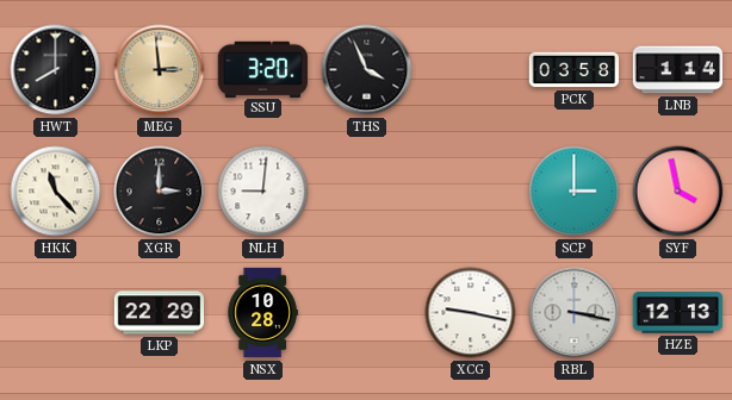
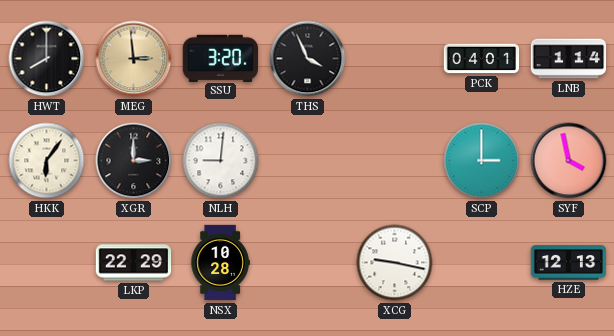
PCK: 03:58 -> 04:01 (482, 59)
HKK: 11:23 -> 6:06 (47, 161)
RBL: 3:17 -> none (575, 313)
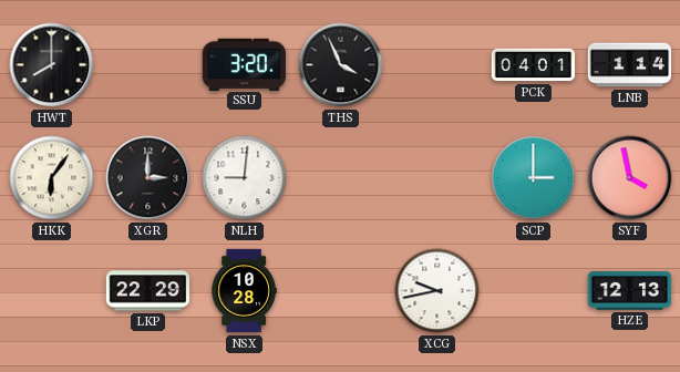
MEG: 2:59 -> none (134, 59)
XCG: 9:17 -> 9:43 (437, 291)
